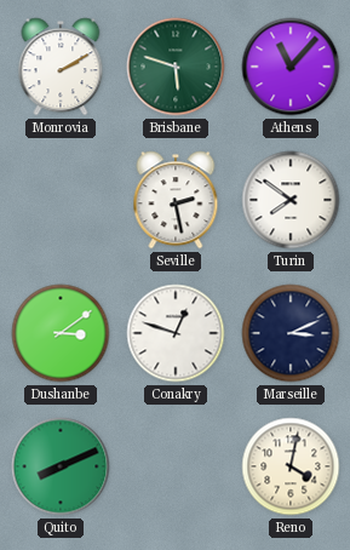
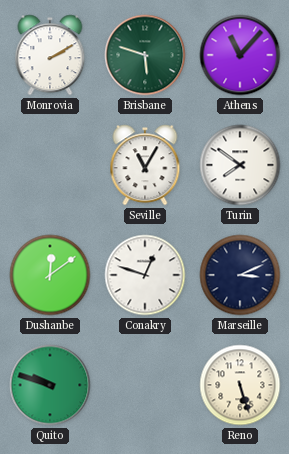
Seville: 2:28 -> 11:05 (145, 165)
Dushanbe: 3:09 -> 12:09 (50, 275)
Quito: 8:11 -> 9:48 (50, 385)
Reno: 4:02 -> 5:27 (240, 385)
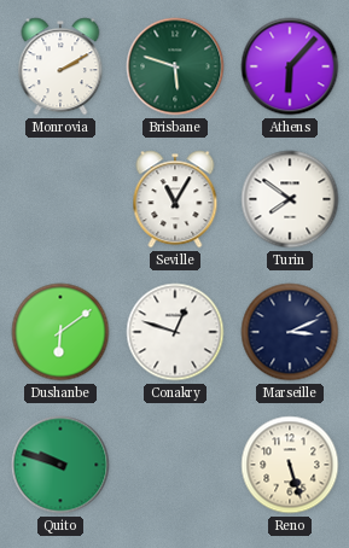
Athens: 11:07 -> 6:07 (290, 66)
Dushanbe: 12:09 -> 6:09 (60, 332)
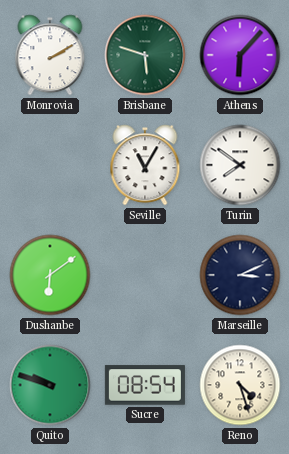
Conakry: 12:48 -> none (175, 332)
Sucre: none -> 08:54 (145, 385)
Reno: 5:27 -> 4:27 (240, 385)
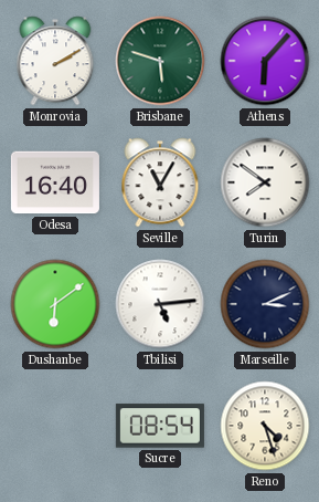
Odesa: none -> 16:40 (55, 182)
Tbilisi: none -> 5:14 (160, 304)
Quito: 9:48 -> none (50, 385)
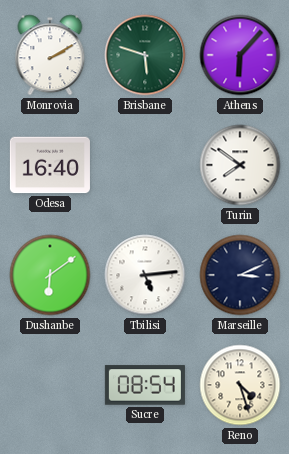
Seville: 11:05 -> none (160, 182)
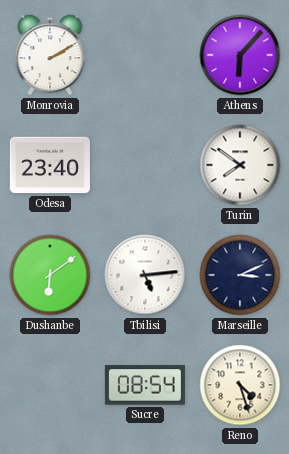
Brisbane: 5:48 -> none (145, 55)
Odesa: 16:40 -> 23:40 (50, 165)
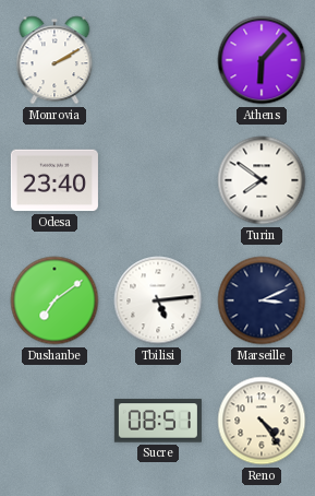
Dushanbe: 6:09 -> 7:09 (54, 300)
Sucre: 08:54 -> 08:51 (158, 421)
Reno: 4:27 -> 4:24 (262, 421)
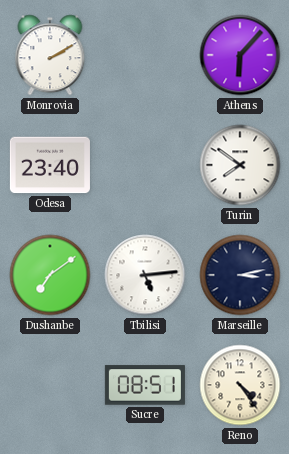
Marseille: 3:11 -> 3:13 (240, 275)
